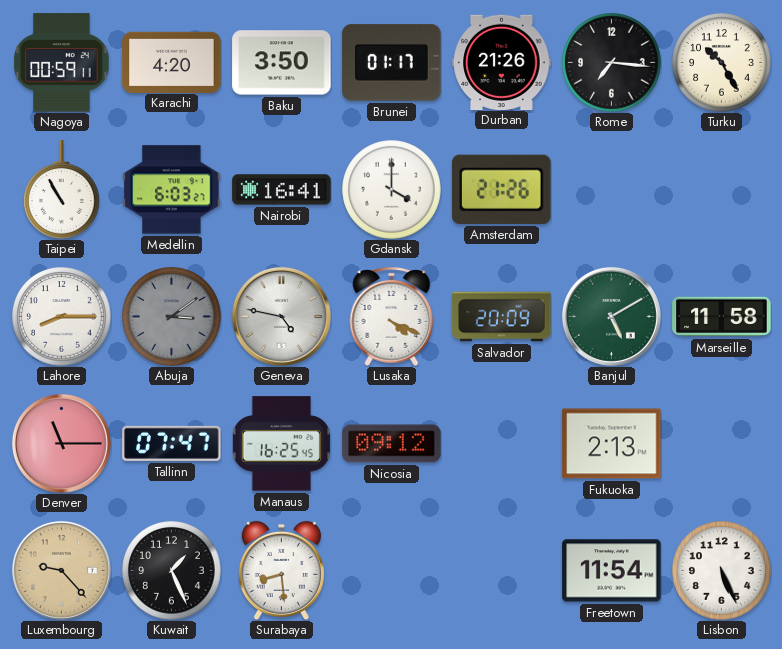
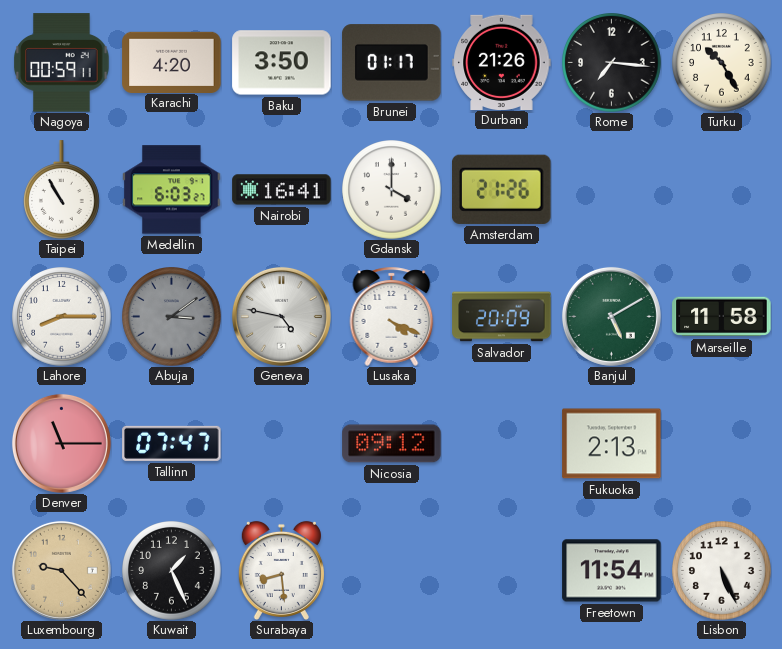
Manaus: 16:25 -> none (281, 444)
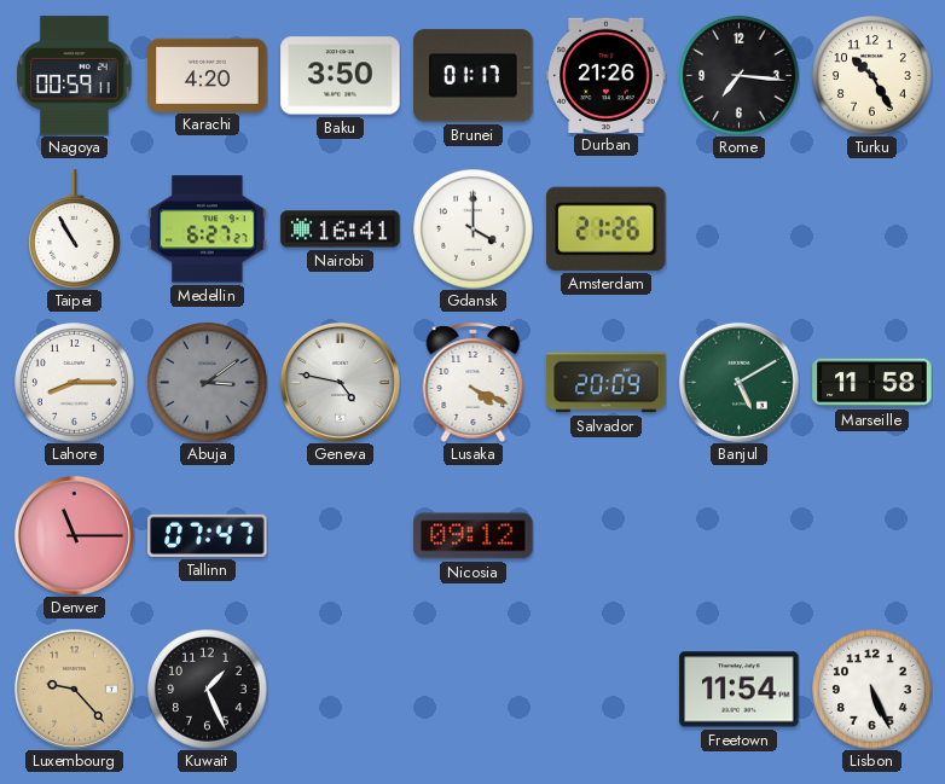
Medellin: 6:03 -> 6:27 (208, 230)
Fukuoka: 2:13 -> none (612, 444)
Surabaya: 8:29 -> none (281, 570)
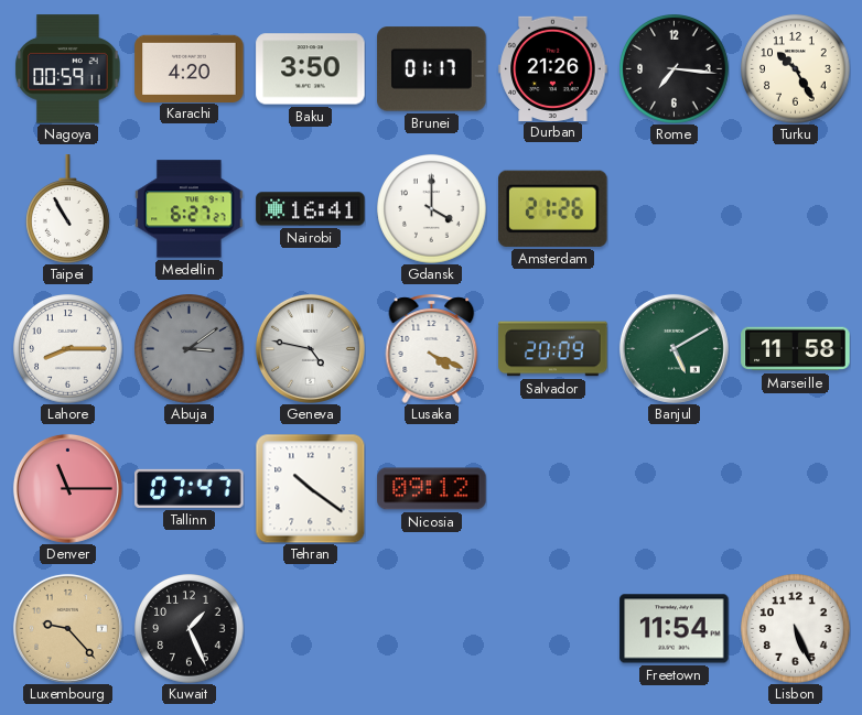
Tehran: none -> 10:21 (310, 488)
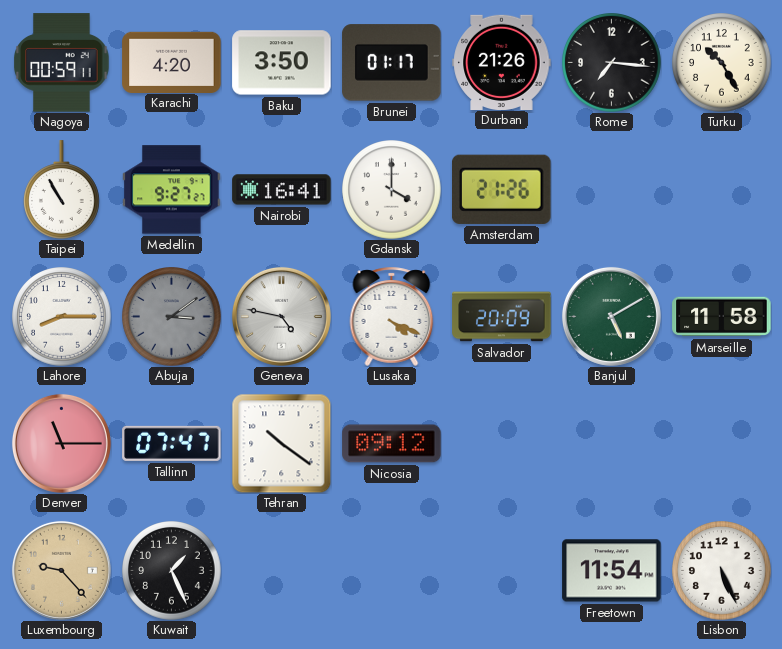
Medellin: 6:27 -> 9:27 (172, 190)
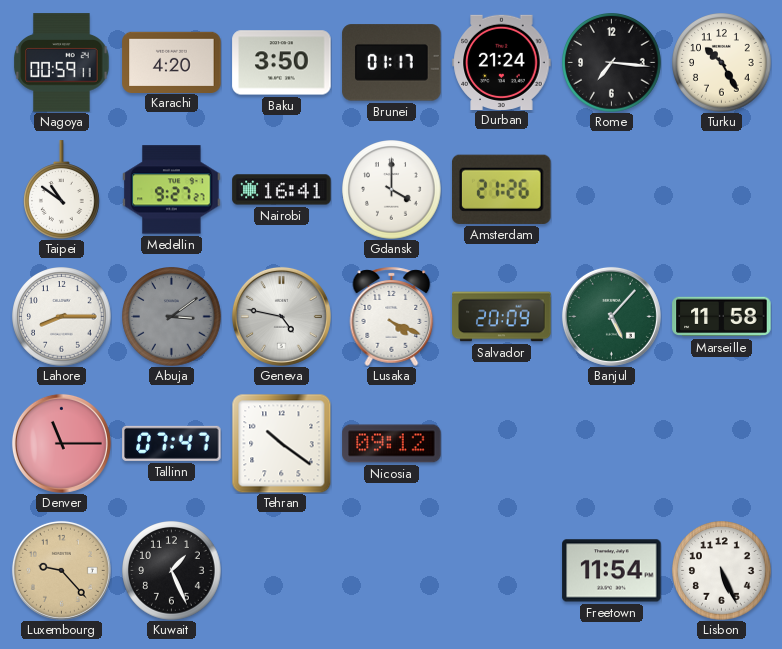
Durban: 21:26 -> 21:24 (502, 62)
Taipei: 10:55 -> 10:51 (62, 190)
Banjul: 5:10 -> 5:07 (611, 316)
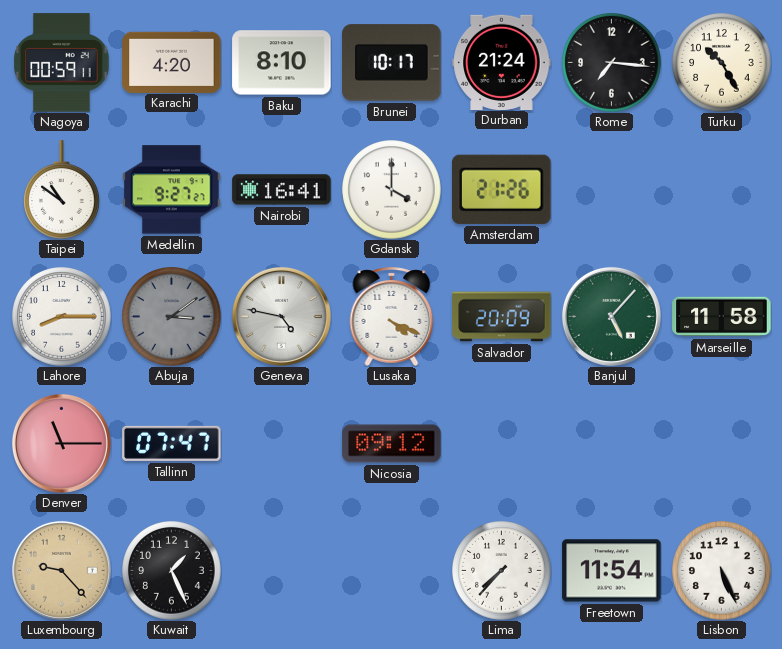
Baku: 3:50 -> 8:10 (282, 63)
Brunei: 01:17 -> 10:17 (392, 63)
Tehran: 10:21 -> none (281, 443)
Lima: none -> 7:37 (502, 571)
